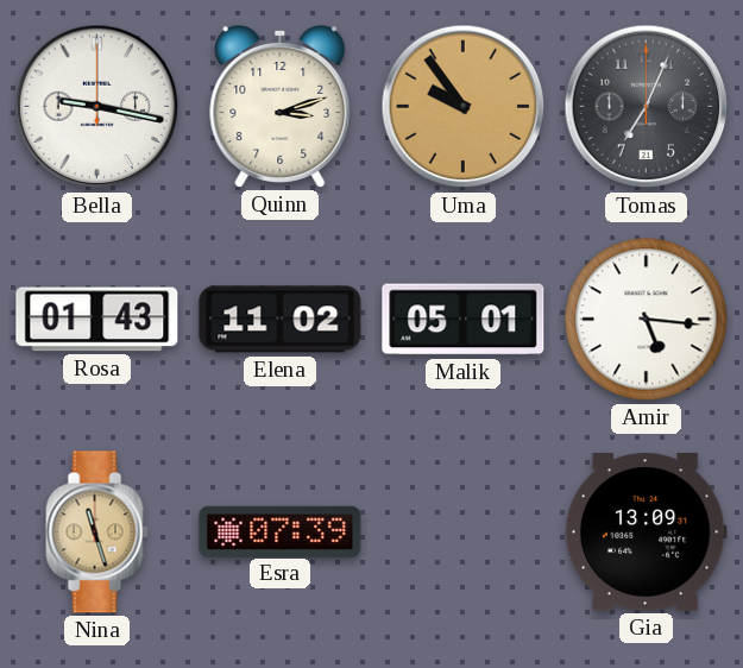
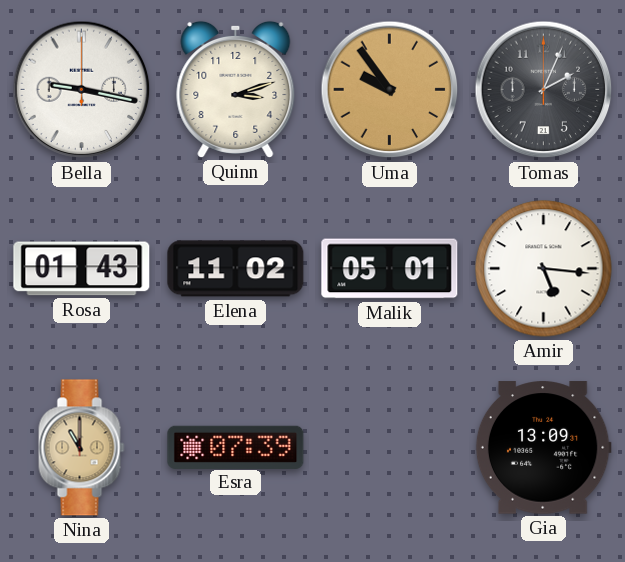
Tomas: 7:04 -> 2:04 (544, 90)
Nina: 11:27 -> 11:00 (82, 448)
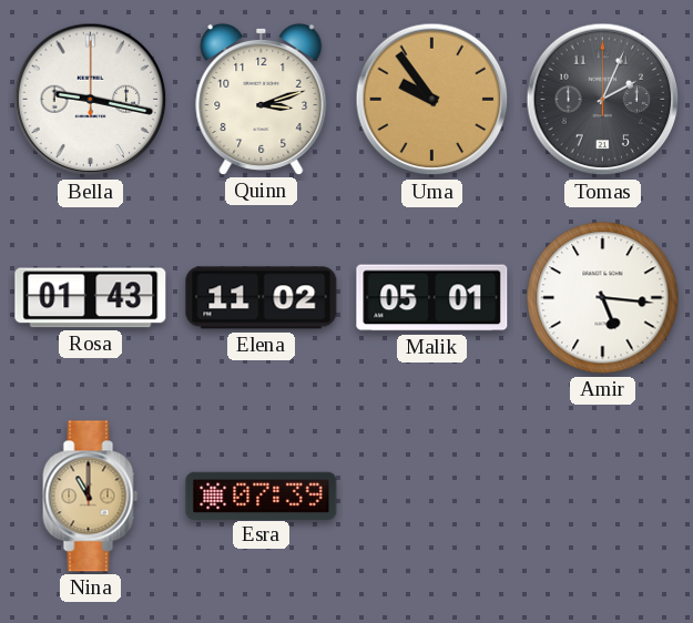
Gia: 13:09 -> none (543, 448)
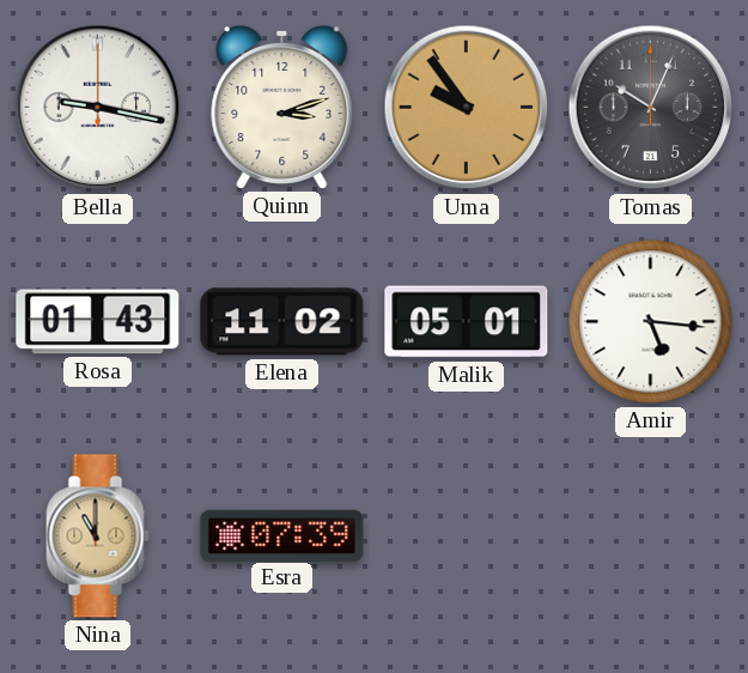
Tomas: 2:04 -> 10:04 (651, 108)
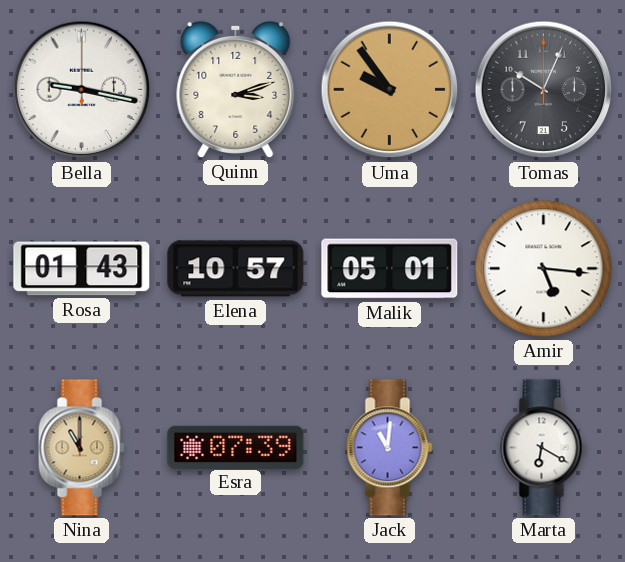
Elena: 11:02 -> 10:57 (236, 269)
Jack: none -> 11:01 (390, 448)
Marta: none -> 6:20 (544, 448)
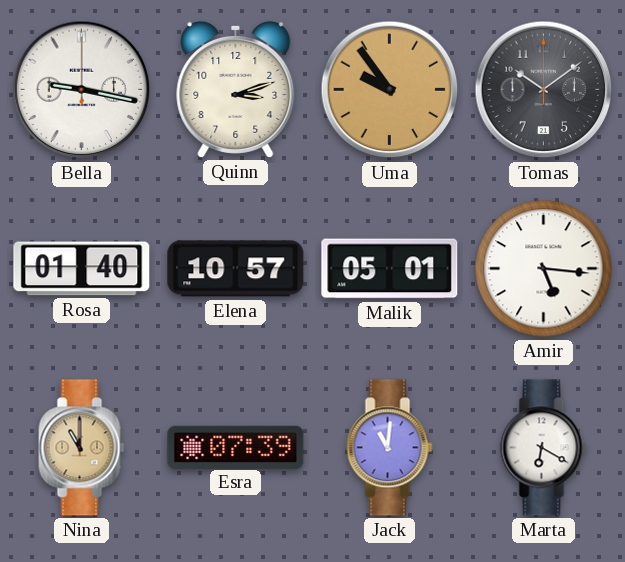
Tomas: 10:04 -> 10:09 (544, 90)
Rosa: 01:43 -> 01:40 (82, 269)
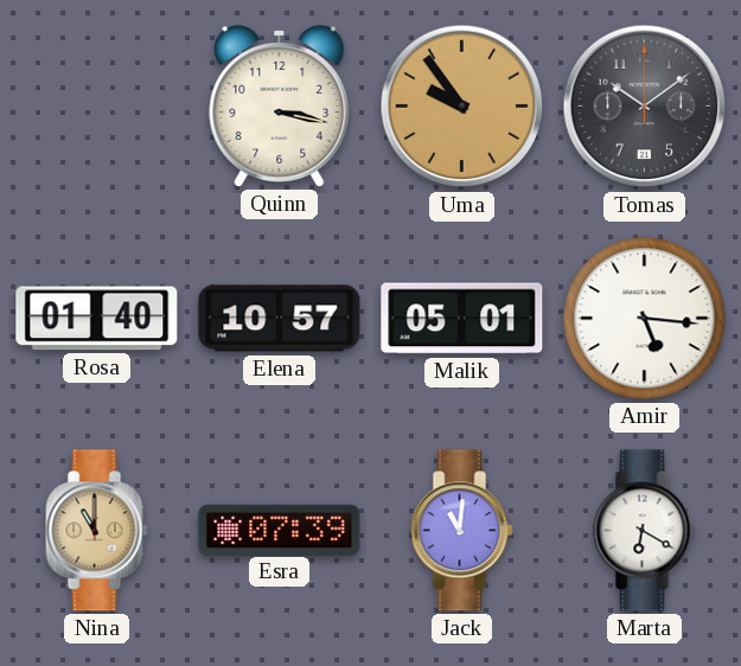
Bella: 9:17 -> none (82, 90)
Quinn: 3:12 -> 3:17 (280, 105)
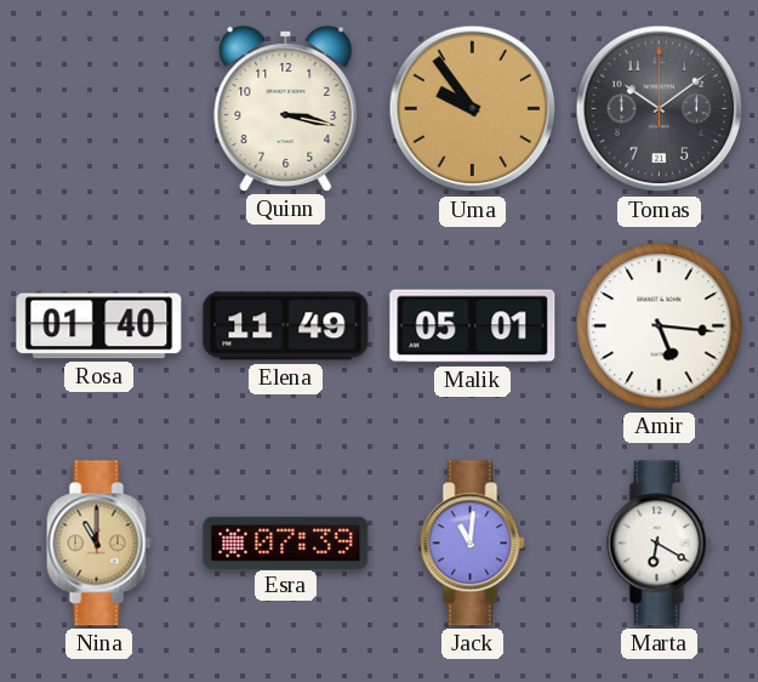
Elena: 10:57 -> 11:49 (286, 326)
